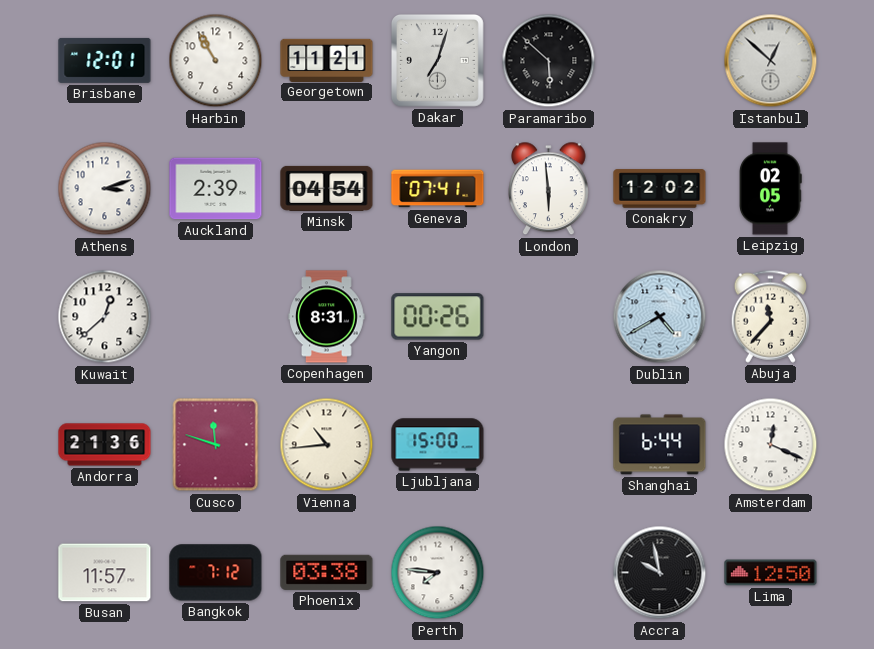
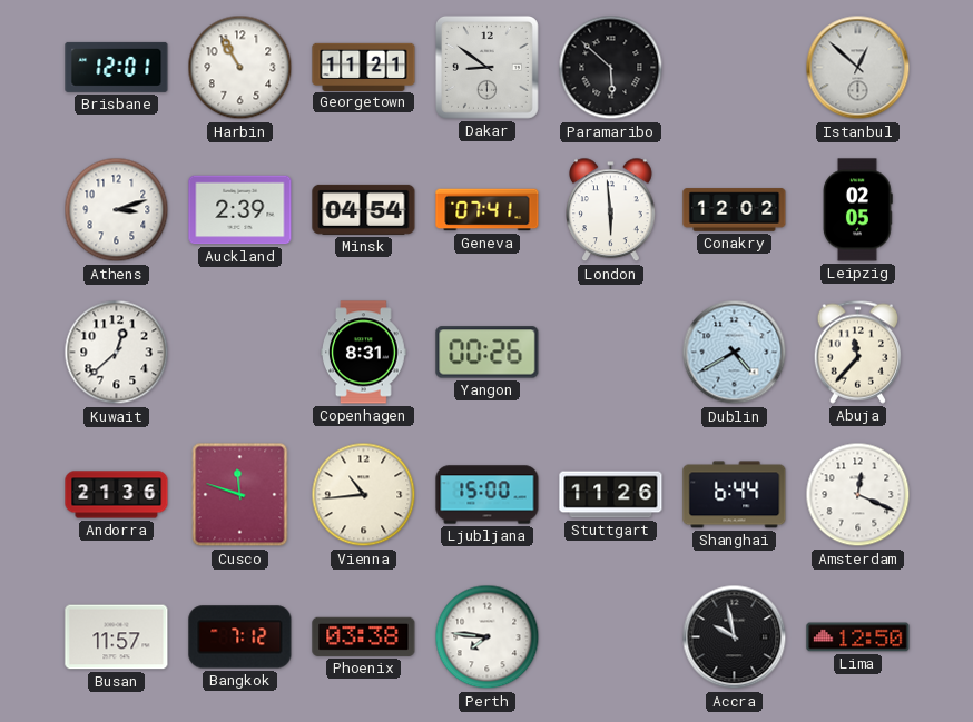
Dakar: 7:03 -> 8:51 (486, 67)
Stuttgart: none -> 11:26 (611, 495)
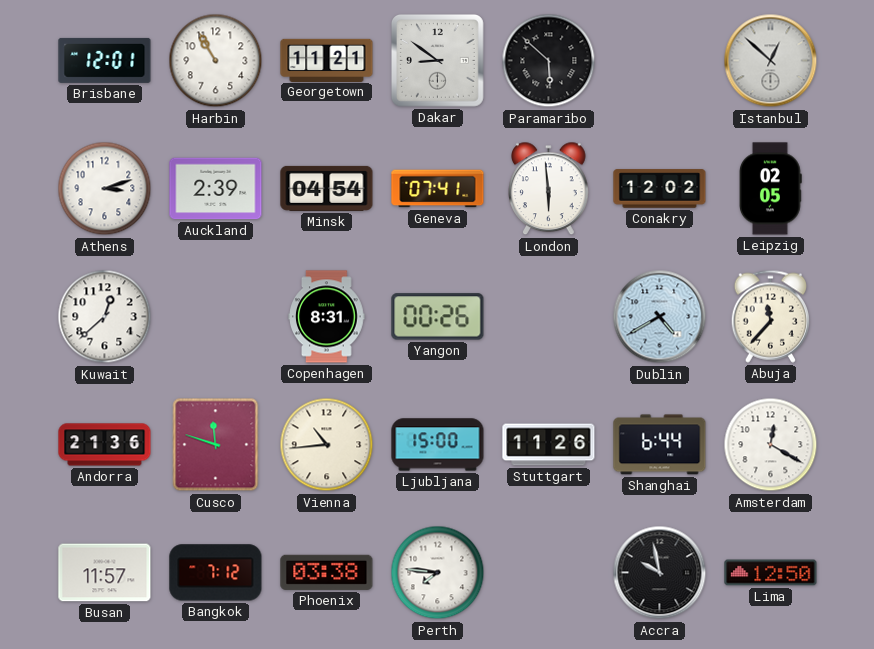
Amsterdam: 12:19 -> 12:20 (771, 445)
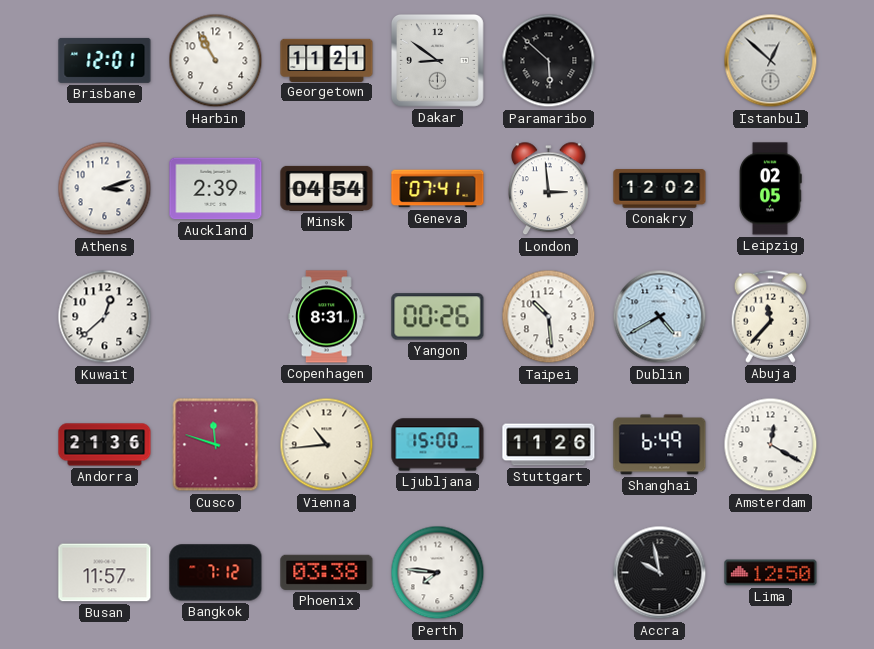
London: 5:59 -> 2:59 (549, 189)
Taipei: none -> 10:29 (549, 317)
Shanghai: 6:44 -> 6:49 (660, 445)
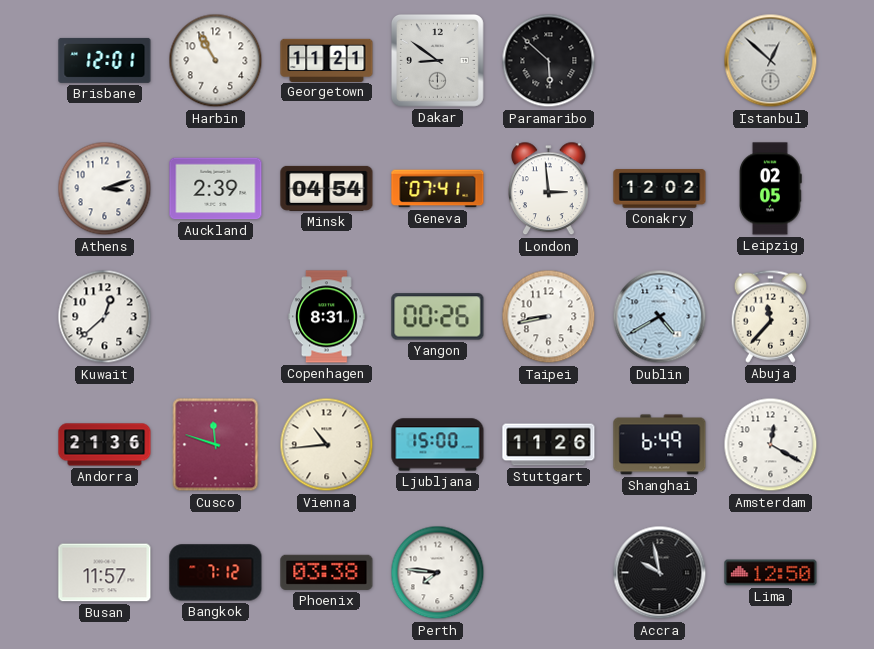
Taipei: 10:29 -> 8:43 (549, 317)
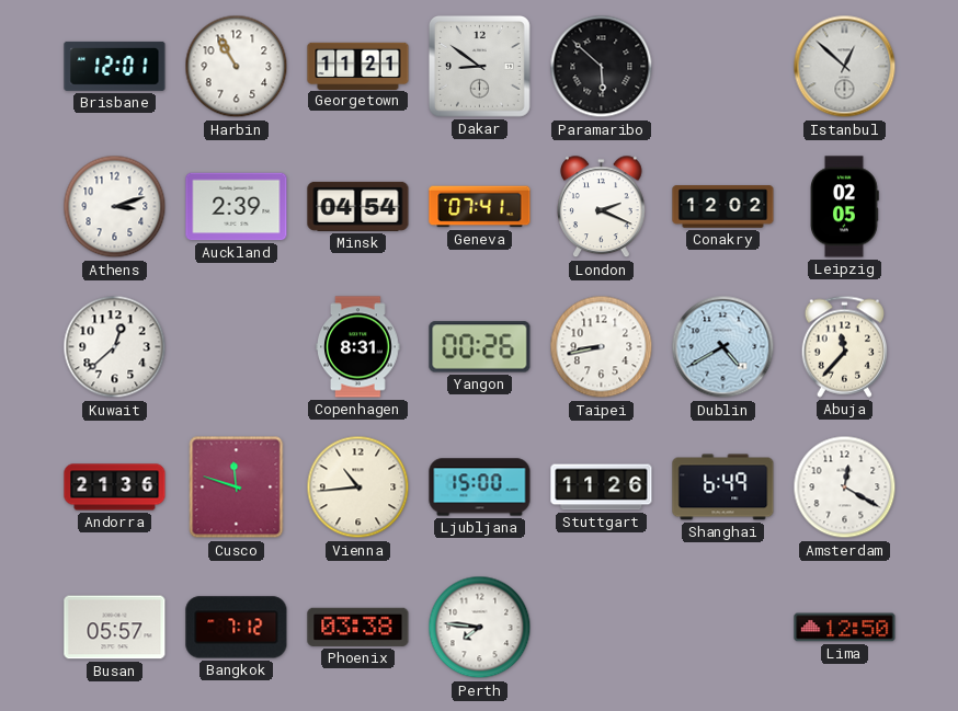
London: 2:59 -> 2:19 (602, 207)
Busan: 11:57 -> 05:57 (115, 628)
Accra: 9:58 -> none (660, 573)
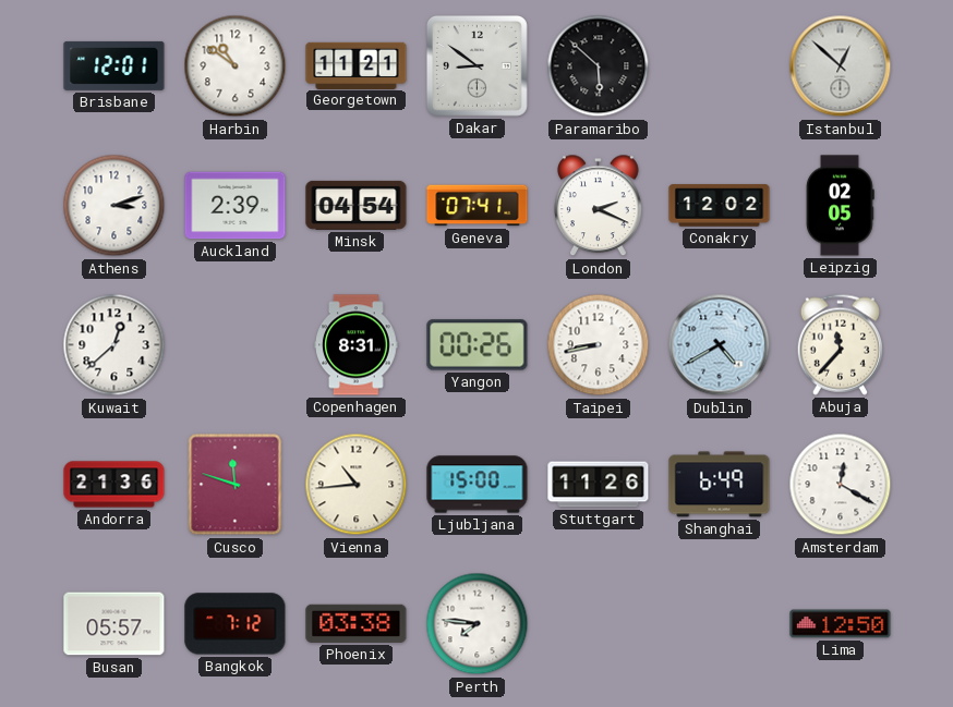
Harbin: 10:55 -> 10:51 (236, 66)
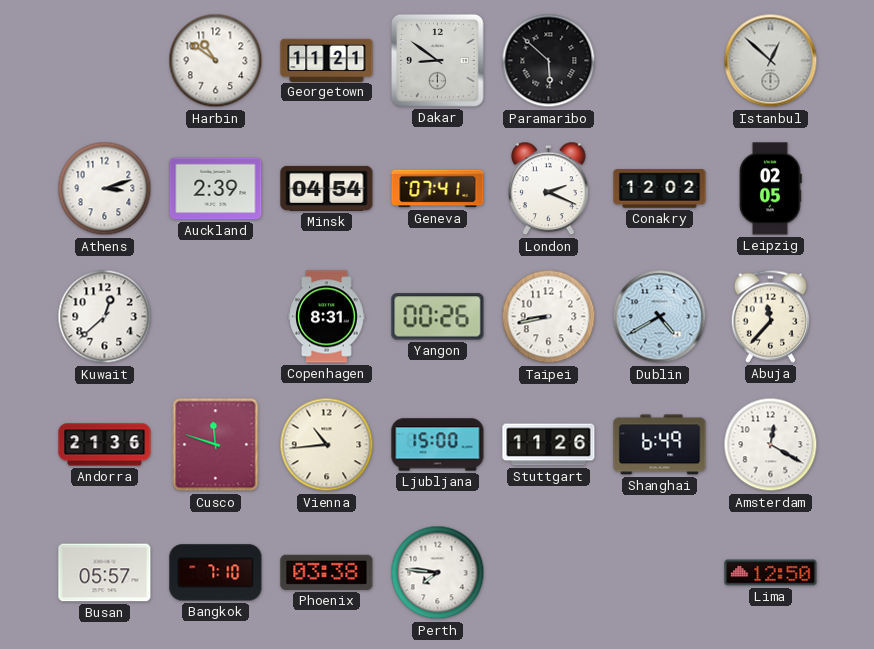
Brisbane: 12:01 -> none (114, 65)
Bangkok: 7:12 -> 7:10 (216, 573)
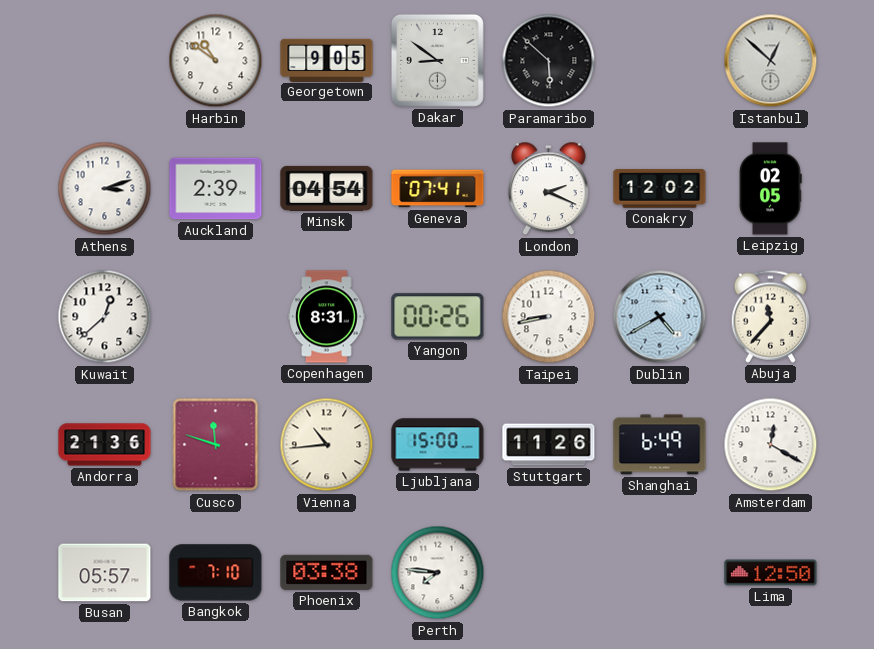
Georgetown: 11:21 -> 9:05 (327, 60)
